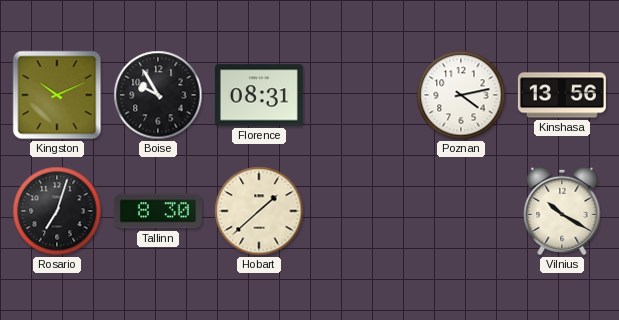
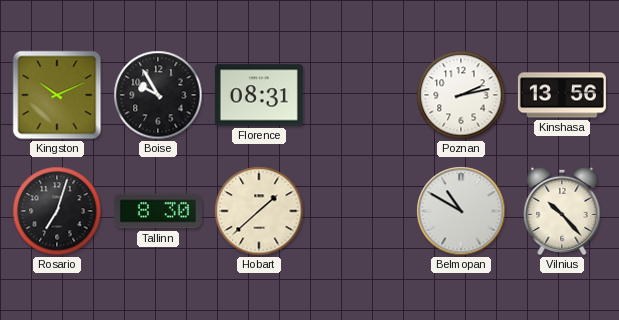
Poznan: 4:13 -> 2:13 (461, 95)
Belmopan: none -> 10:50 (461, 211)
Vilnius: 10:20 -> 10:23 (562, 211)
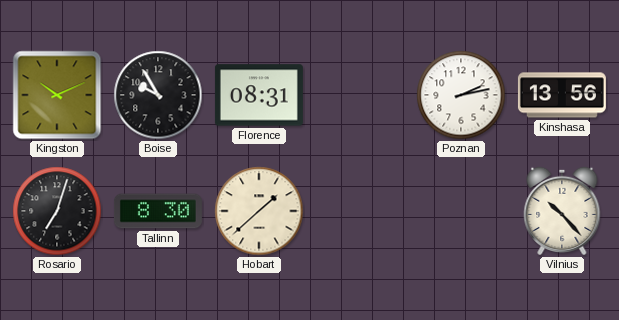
Belmopan: 10:50 -> none (461, 211)
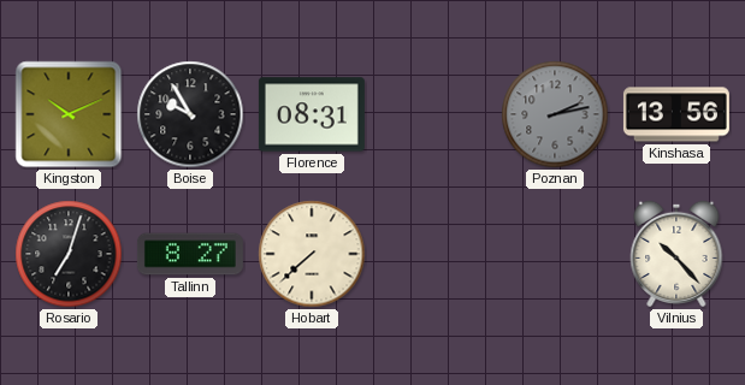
Poznan dial: white -> grey (555, 114)
Tallinn: 8:30 -> 8:27 (190, 254)
Hobart: 1:38 -> 7:38 (312, 254)
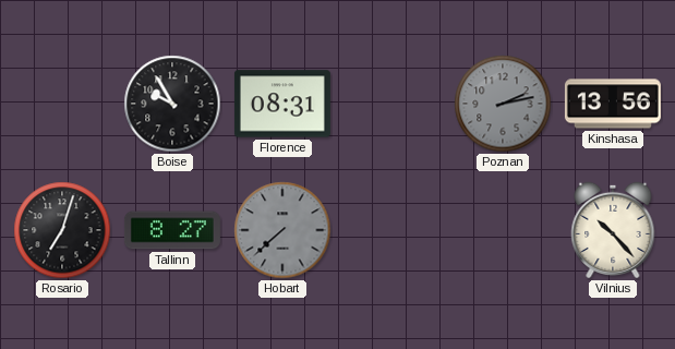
Kingston: 10:11 -> none (69, 114)
Hobart dial: cream -> grey (282, 230)
